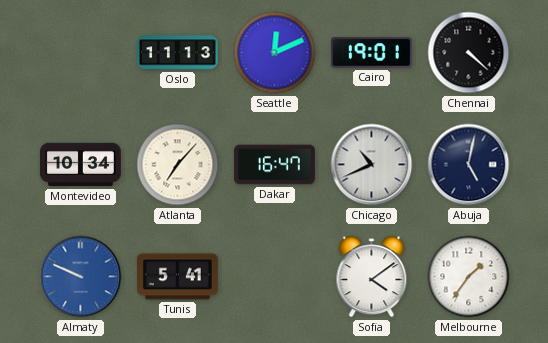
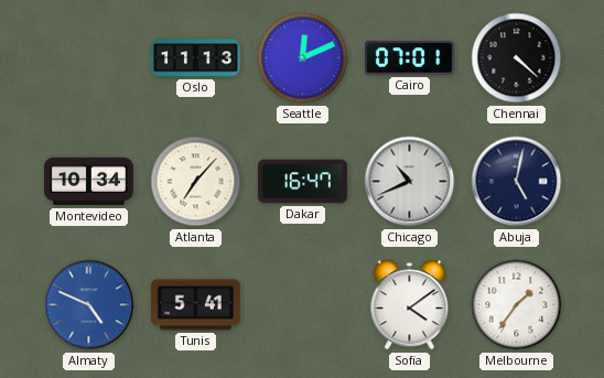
Cairo: 19:01 -> 07:01 (409, 58)
Almaty: 9:49 -> 4:49 (89, 305)
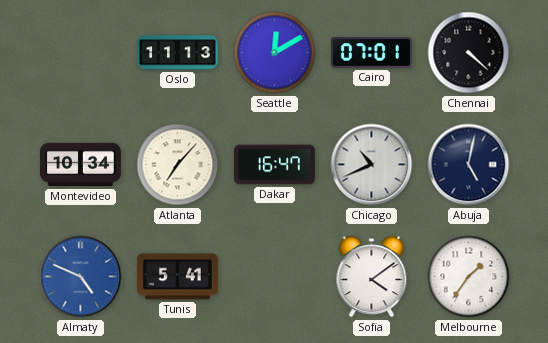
Seattle: 12:11 -> 12:10 (275, 53)
